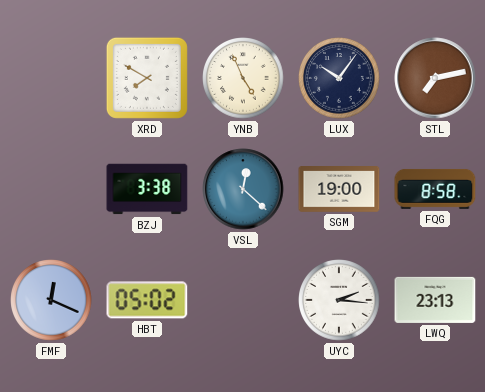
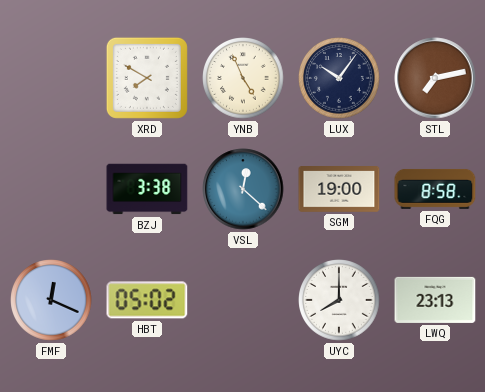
UYC: 2:16 -> 8:00 (339, 300)
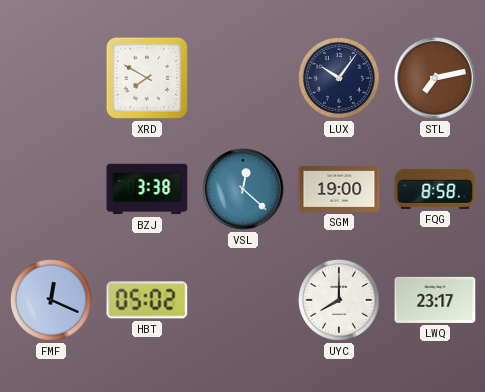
YNB: 4:56 -> none (243, 78)
LWQ: 23:13 -> 23:17 (435, 300)
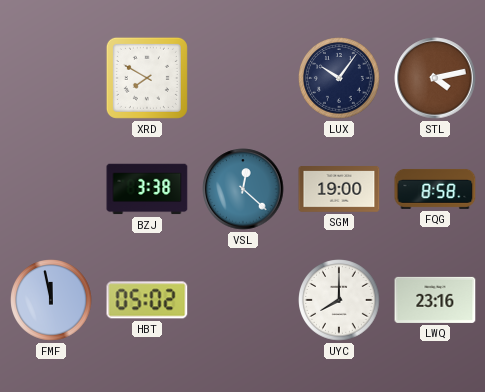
STL: 7:13 -> 4:13 (435, 78)
FMF: 12:19 -> 11:58 (51, 300)
LWQ: 23:17 -> 23:16 (435, 300)
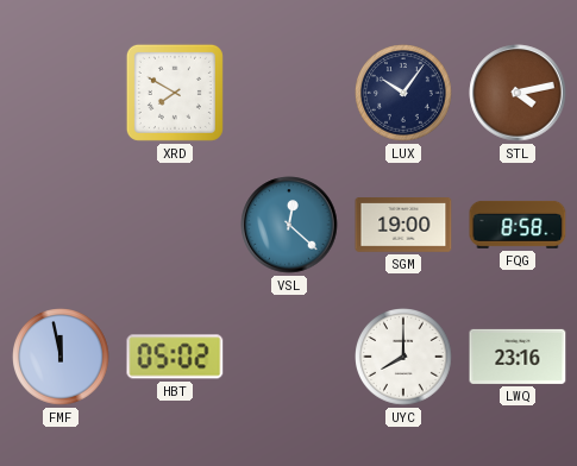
BZJ: 3:38 -> none (147, 189)
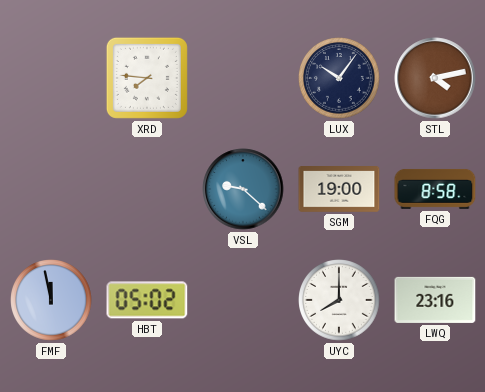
XRD: 7:50 -> 7:46 (147, 78)
VSL: 12:22 -> 9:22 (243, 189)
